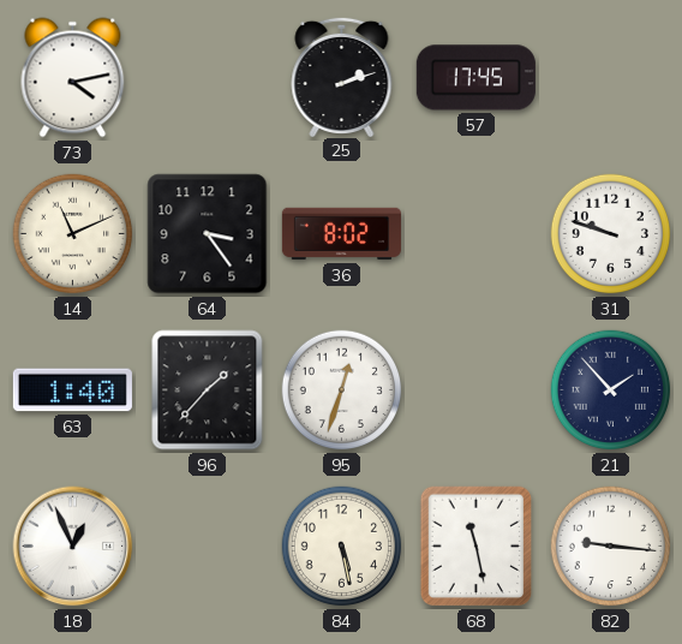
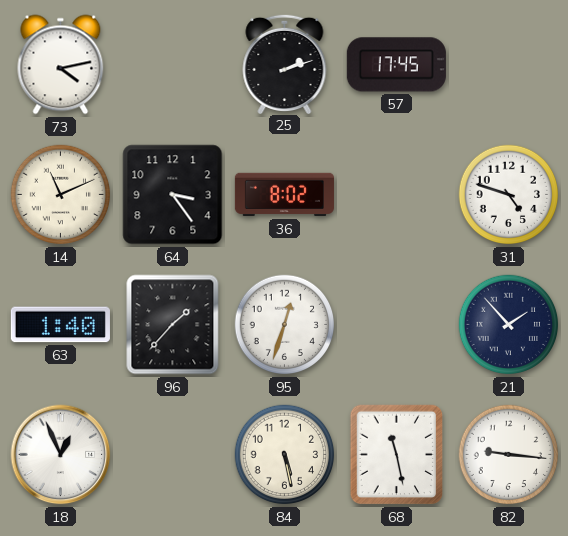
31: 9:48 -> 4:48 (509, 195)
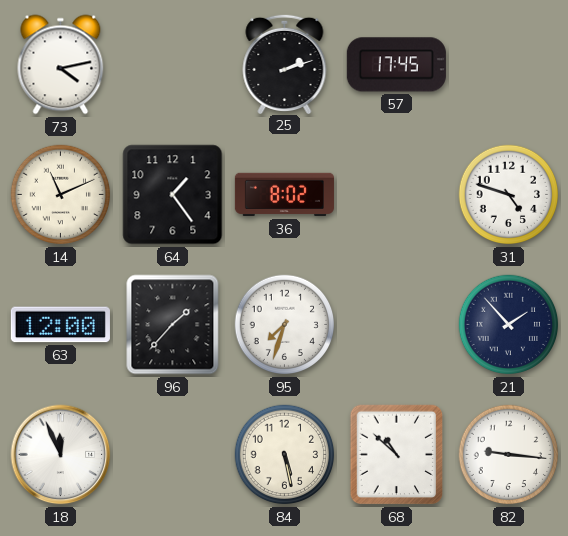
64: 3:24 -> 1:24 (173, 195)
63: 1:40 -> 12:00 (60, 325)
95: 12:33 -> 7:33 (285, 325)
18: 12:56 -> 11:56 (61, 455)
68: 11:28 -> 10:52 (397, 455)
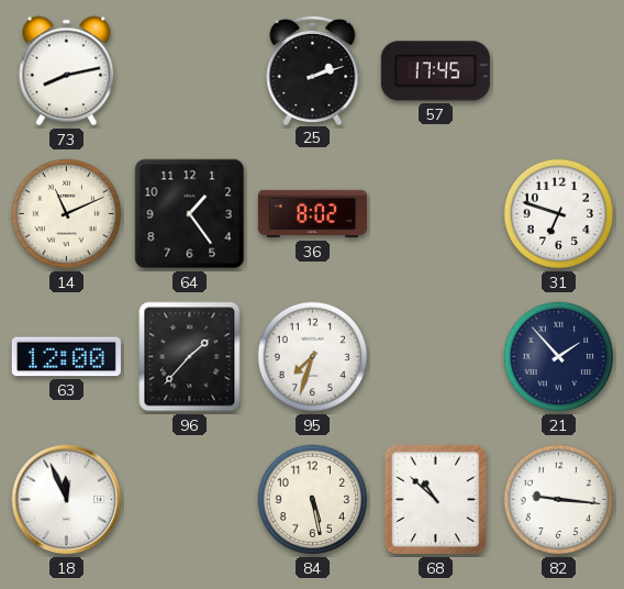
73: 4:13 -> 8:13 (67, 71)
31: 4:48 -> 6:48 (559, 214)
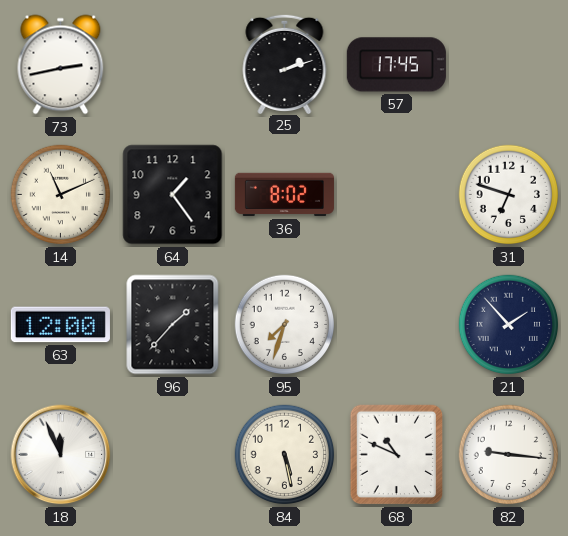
73: 8:13 -> 2:43 (61, 65)
68: 10:52 -> 10:49 (397, 455)
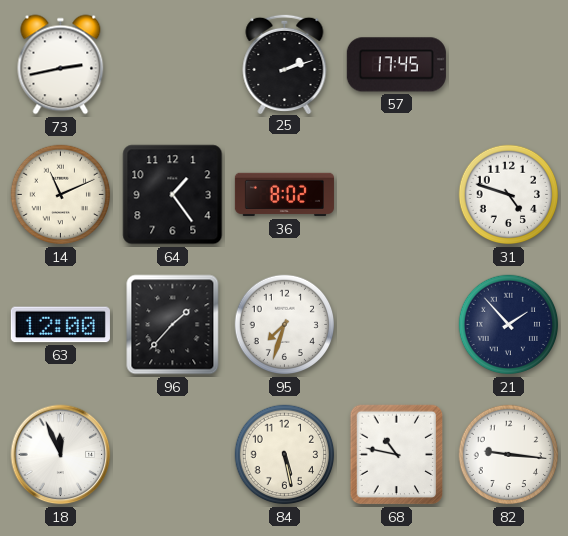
31: 6:48 -> 4:48 (509, 195)
68: 10:49 -> 10:47 (397, 455)
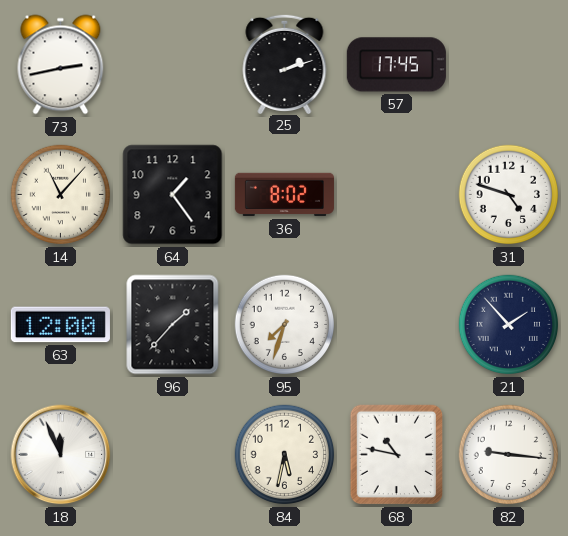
14: 11:11 -> 11:07 (61, 195)
84: 5:28 -> 5:32 (285, 455)
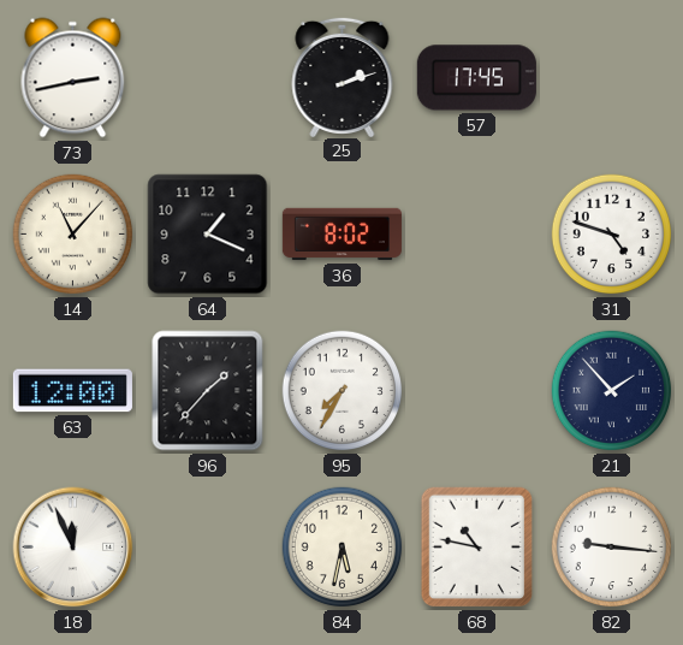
64: 1:24 -> 1:19 (208, 235)
95: 7:33 -> 7:35 (343, 391)
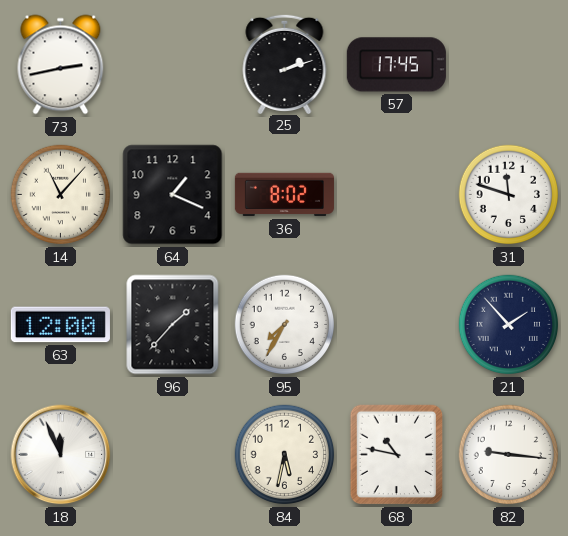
31: 4:48 -> 11:48 (509, 195)
